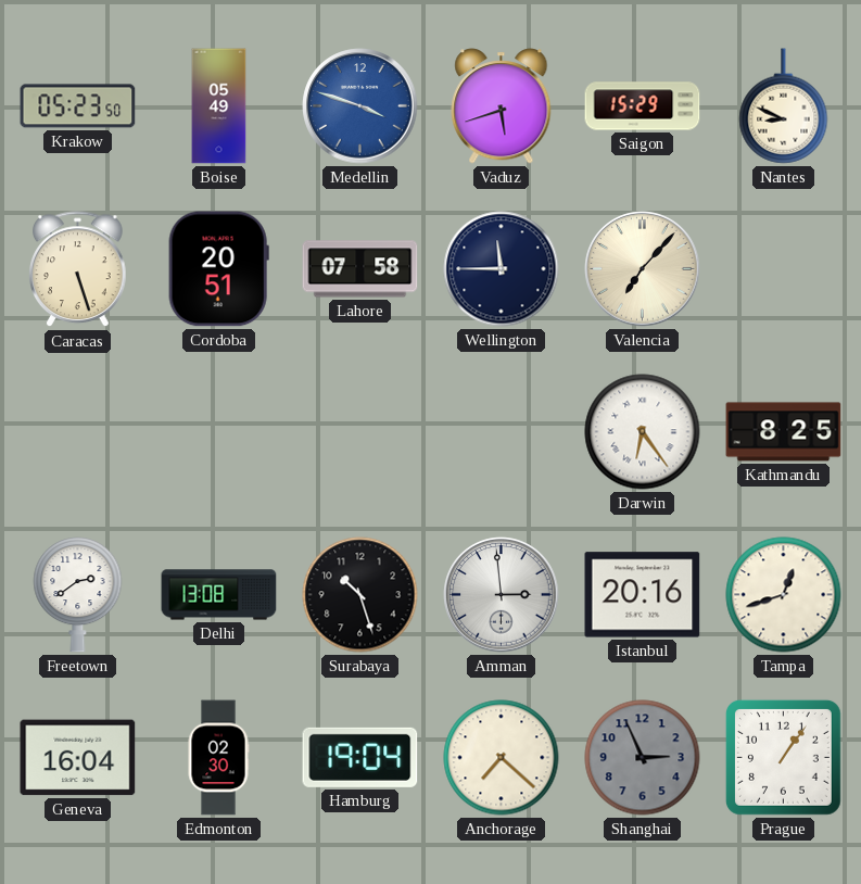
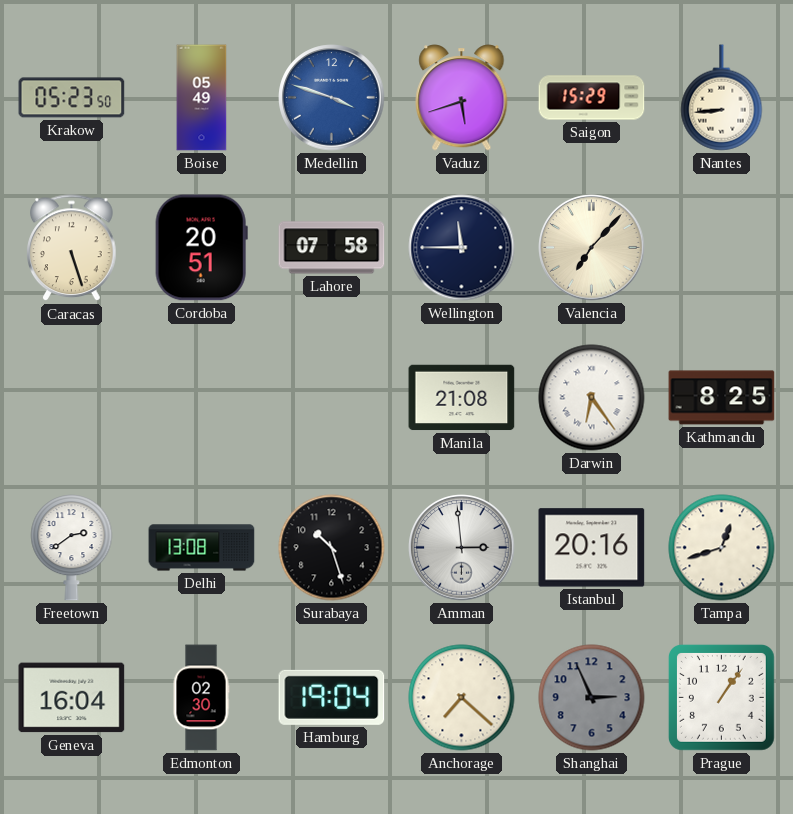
Nantes: 8:49 -> 8:44 (722, 98)
Manila: none -> 21:08 (462, 398)
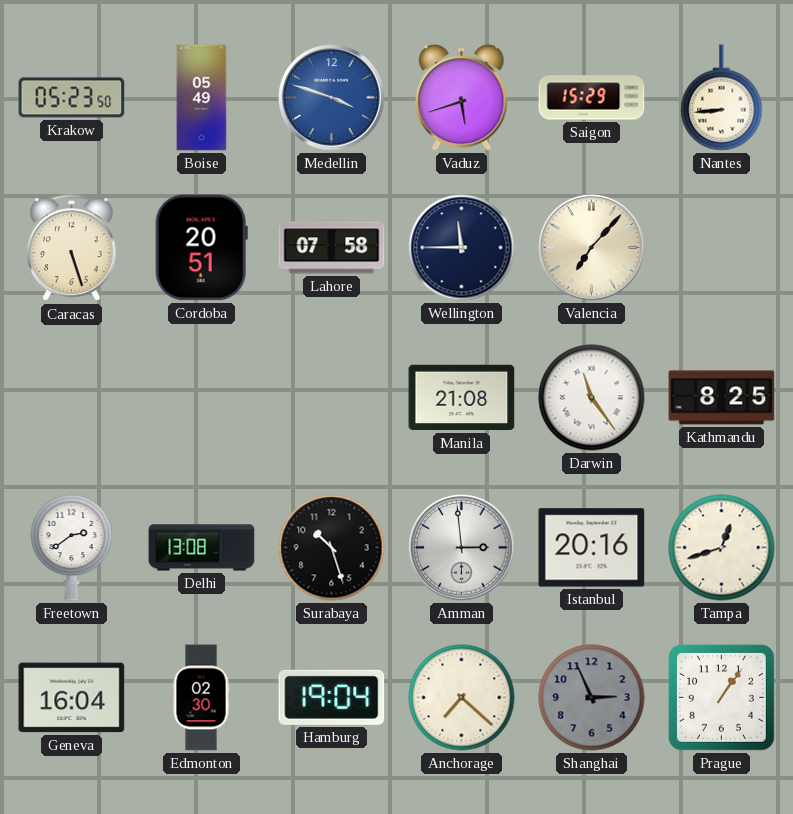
Darwin: 6:24 -> 11:24 (592, 398)
